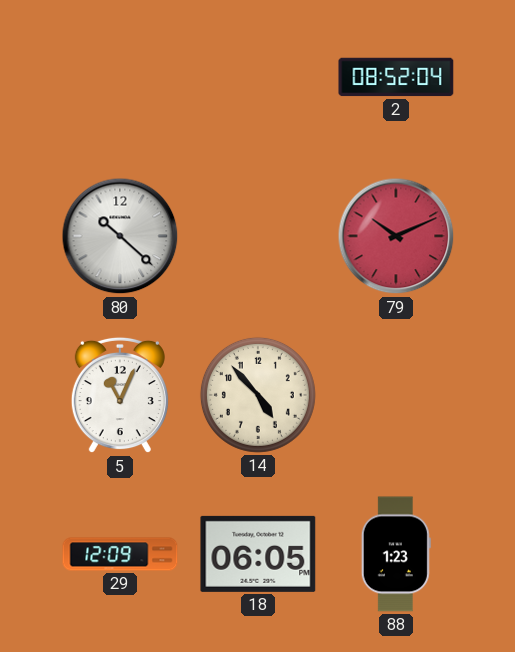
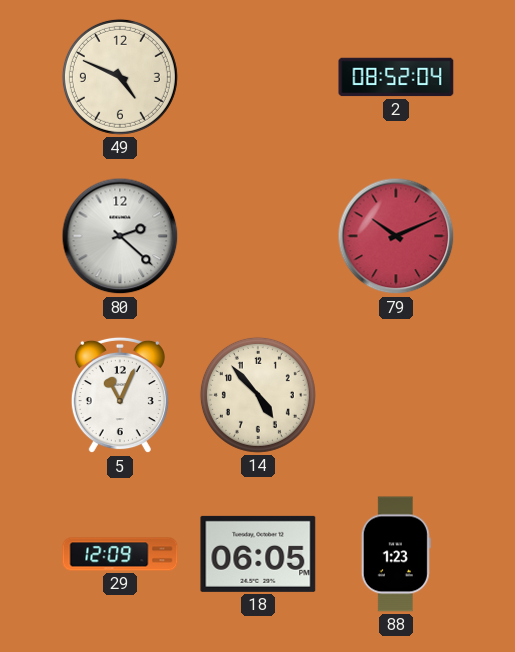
49: none -> 4:49 (120, 77)
80: 10:22 -> 2:22 (120, 236)
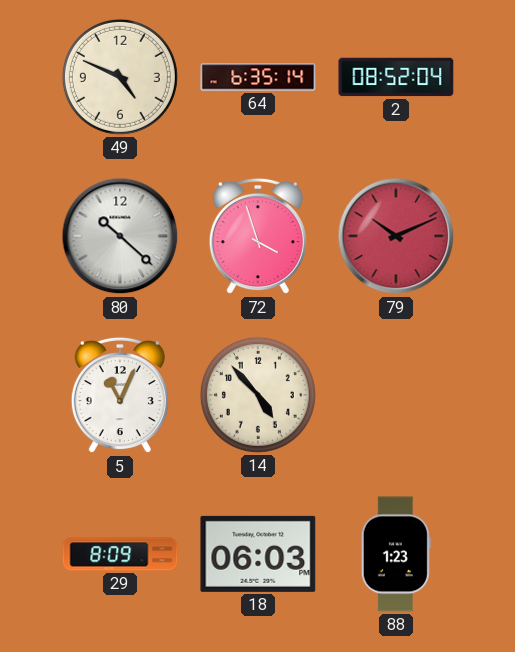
64: none -> 6:35 (258, 77)
80: 2:22 -> 10:22 (120, 236)
72: none -> 3:57 (258, 236)
29: 12:09 -> 8:09 (120, 554)
18: 06:05 -> 06:03 (258, 554)
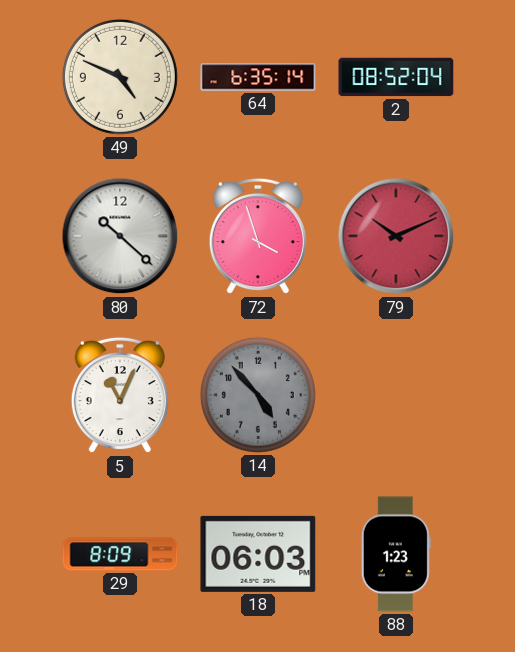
14 dial: cream -> grey (258, 395)
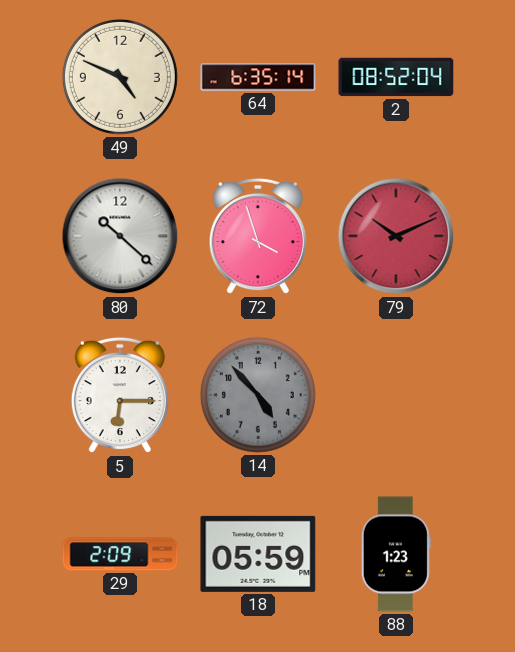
5: 11:04 -> 6:15 (120, 395)
29: 8:09 -> 2:09 (120, 554)
18: 06:03 -> 05:59 (258, 554)
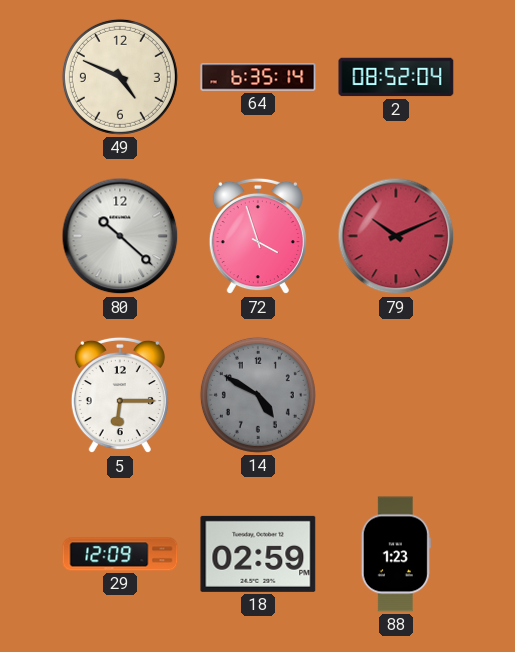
14: 4:53 -> 4:50 (258, 395)
29: 2:09 -> 12:09 (120, 554)
18: 05:59 -> 02:59 (258, 554)
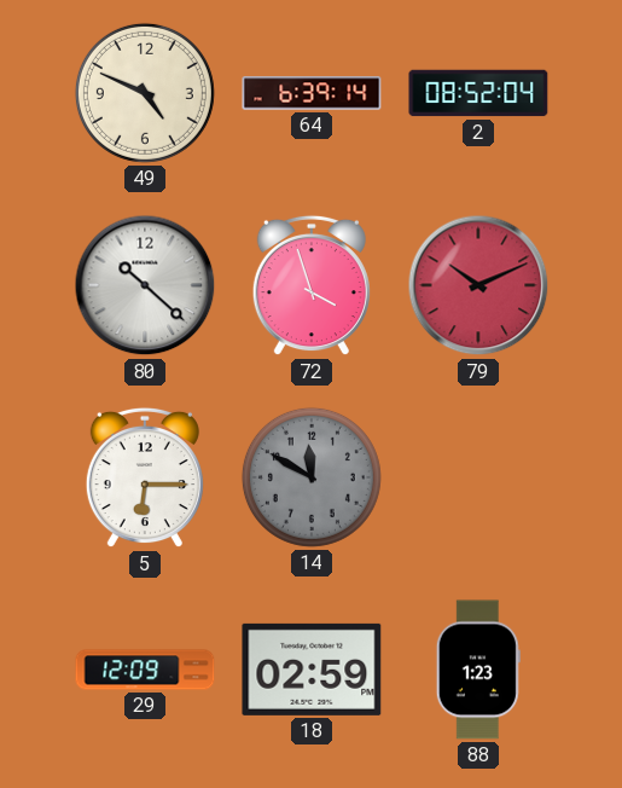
64: 6:35 -> 6:39 (312, 93)
14: 4:50 -> 11:50 (312, 477)
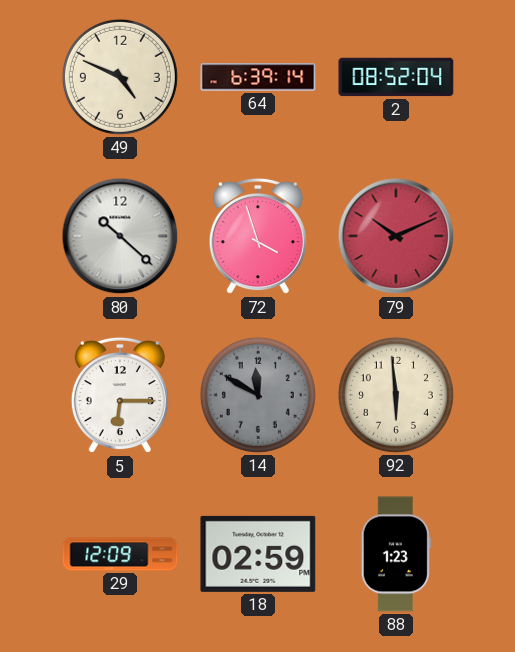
92: none -> 5:59 (396, 395)
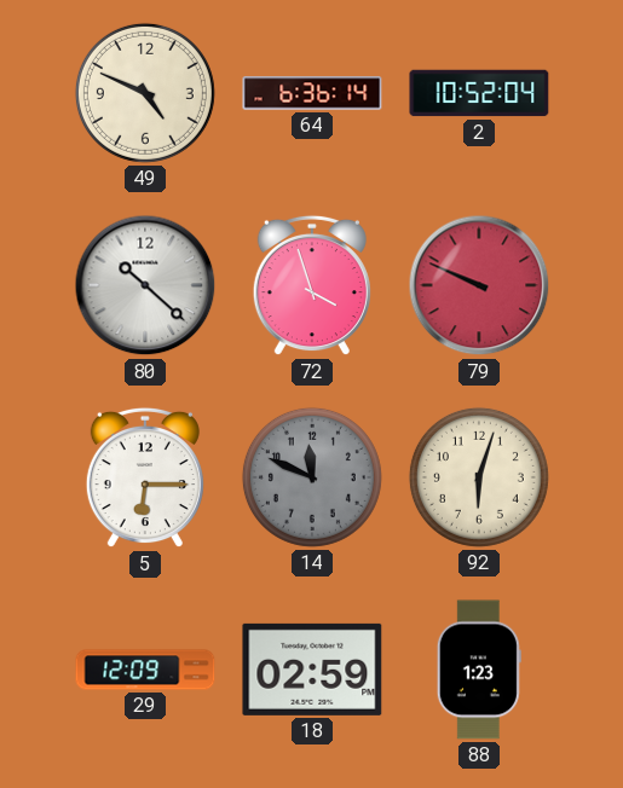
64: 6:39 -> 6:36 (312, 93)
2: 08:52 -> 10:52 (479, 93)
79: 10:11 -> 9:49 (479, 285)
14: 11:50 -> 11:49 (312, 477)
92: 5:59 -> 6:03 (479, 477)
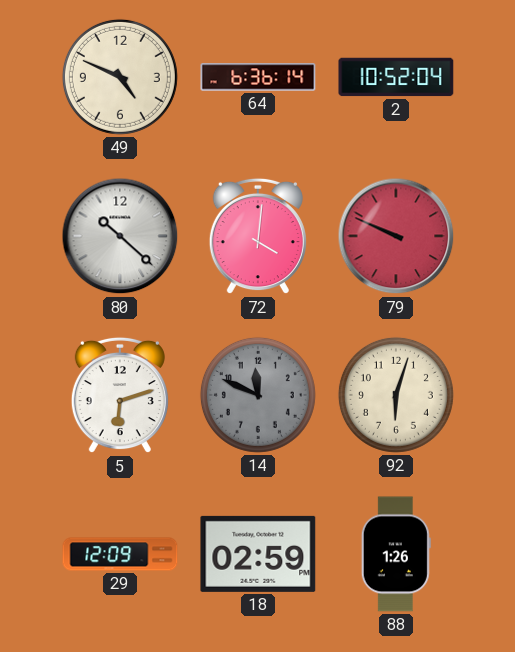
72: 3:57 -> 4:01 (258, 236)
5: 6:15 -> 6:12 (120, 395)
88: 1:23 -> 1:26 (396, 554)
